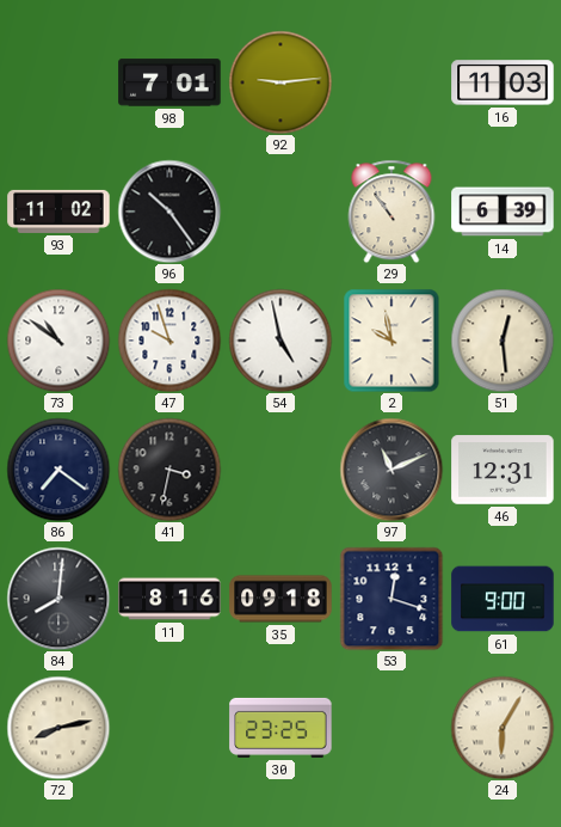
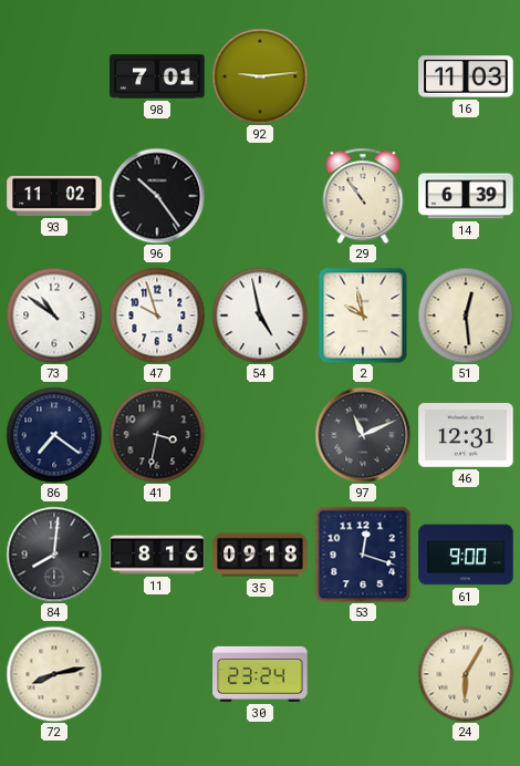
30: 23:25 -> 23:24 (260, 674)
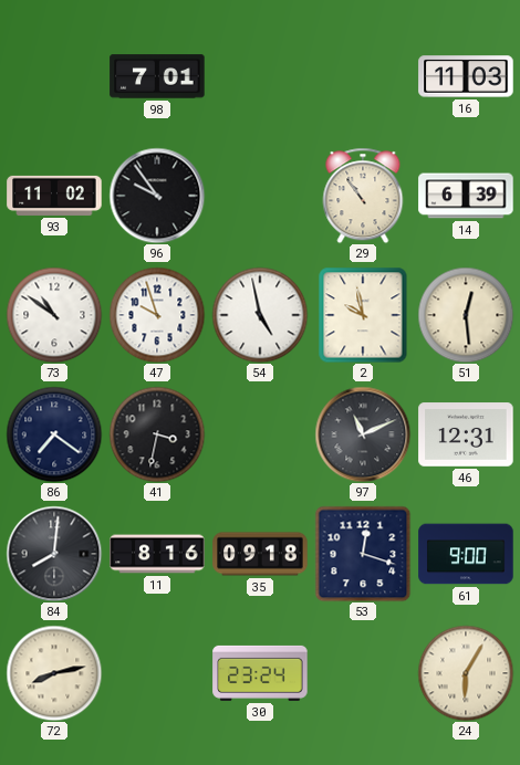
92: 9:14 -> none (260, 76)
96: 10:24 -> 9:54 (157, 196)
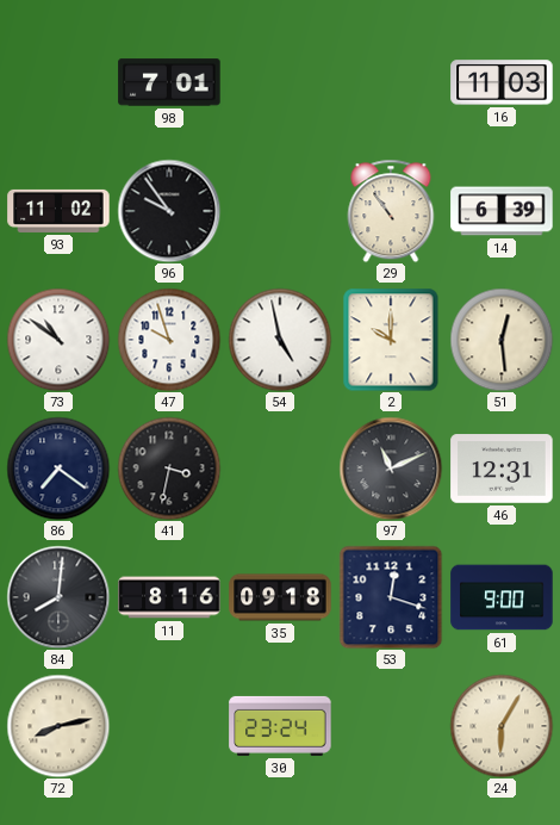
2: 9:58 -> 10:00 (391, 340)
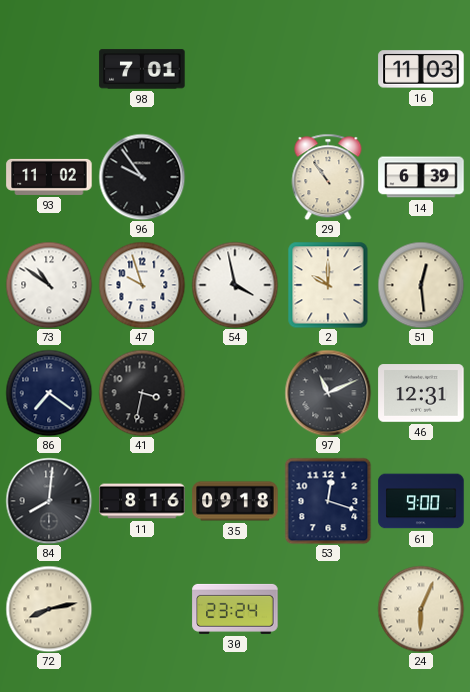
54: 4:58 -> 3:58 (235, 285)
24: 6:05 -> 6:04 (421, 609)
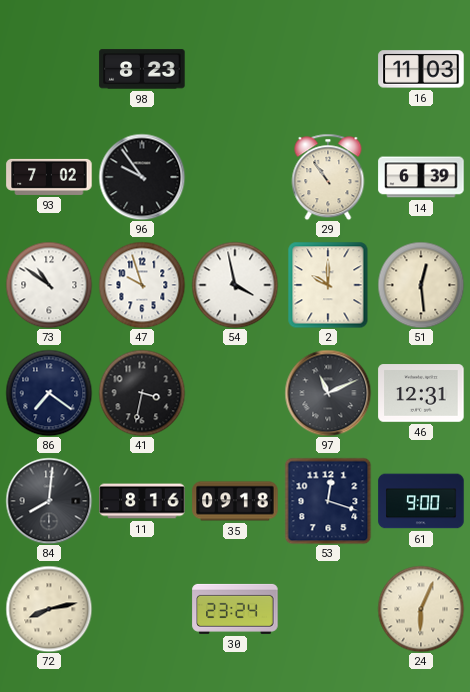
98: 7:01 -> 8:23 (142, 69)
93: 11:02 -> 7:02 (49, 177)
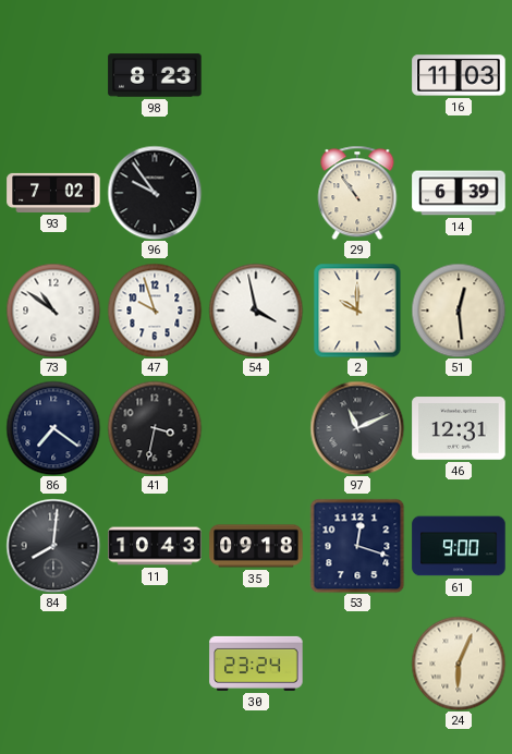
11: 8:16 -> 10:43 (155, 546)
72: 8:13 -> none (49, 609)
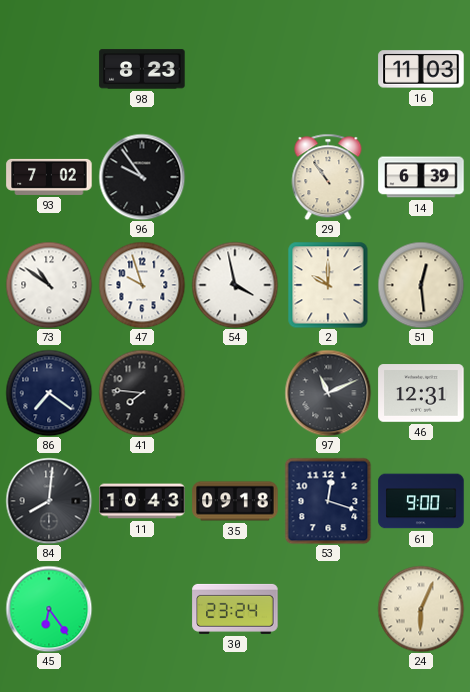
41: 3:32 -> 7:46 (142, 393)
45: none -> 6:24 (49, 609)
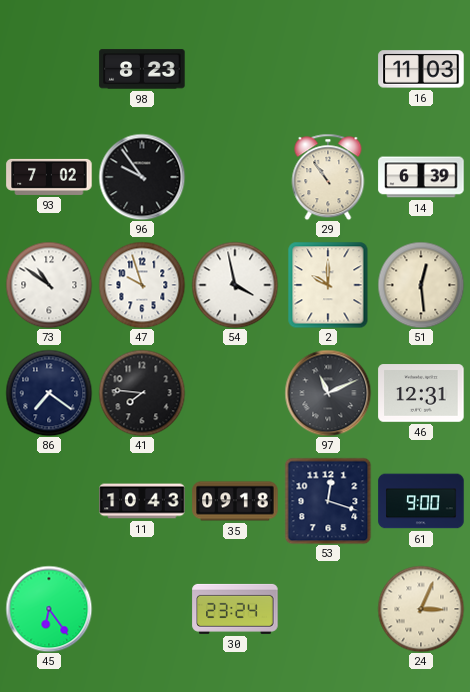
84: 8:01 -> none (49, 501)
24: 6:04 -> 3:04 (421, 609)
